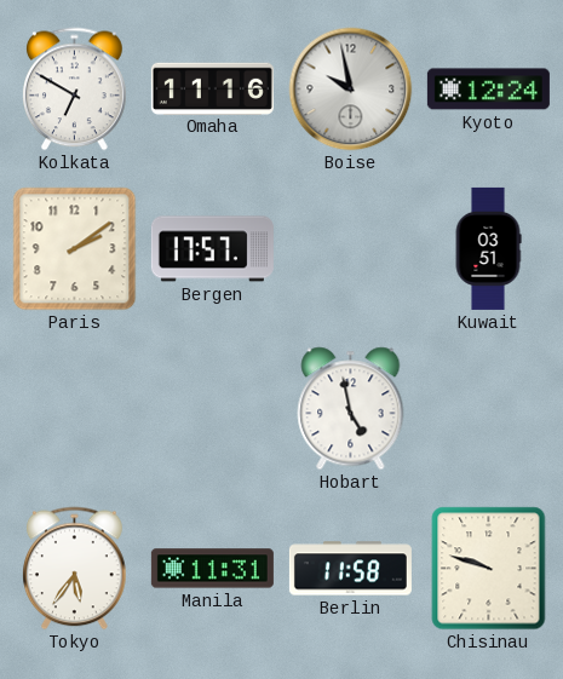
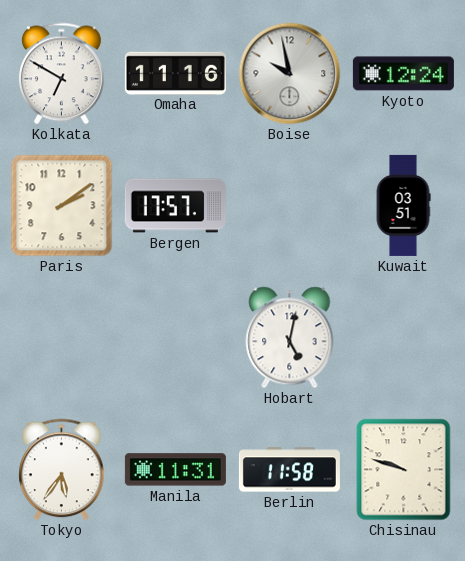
Hobart: 4:58 -> 5:02 (290, 338)
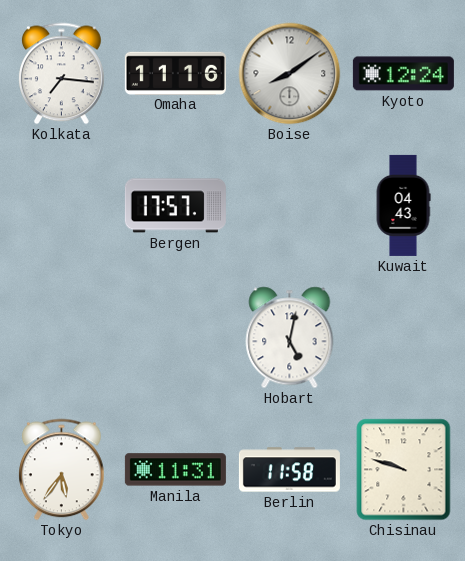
Kolkata: 6:50 -> 7:16 (62, 74)
Boise: 9:58 -> 8:09 (290, 74)
Paris: 2:09 -> none (62, 206)
Kuwait: 03:51 -> 04:43 (403, 205)
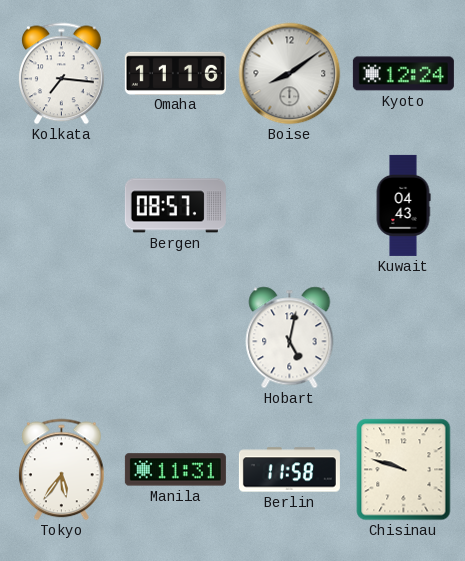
Bergen: 17:57 -> 08:57 (175, 206)
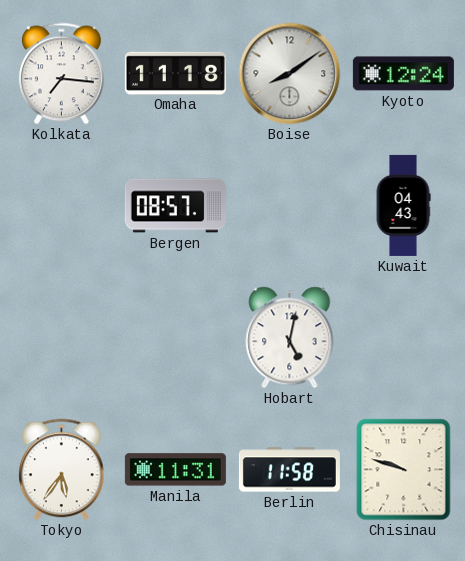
Omaha: 11:16 -> 11:18 (175, 73)
